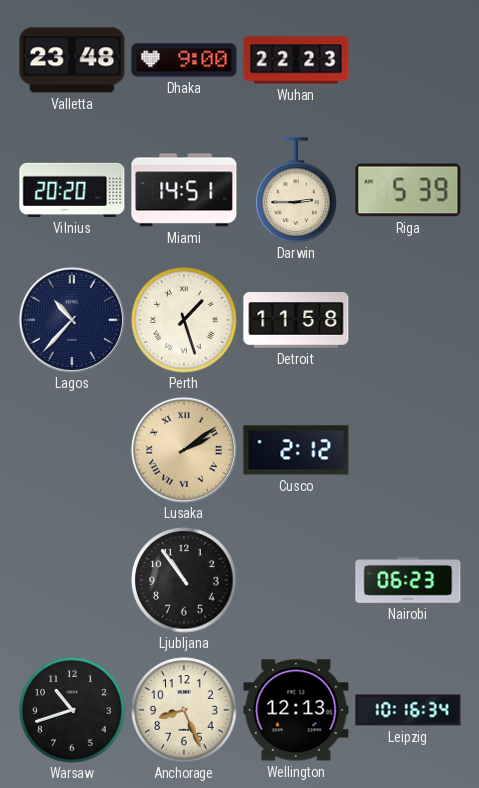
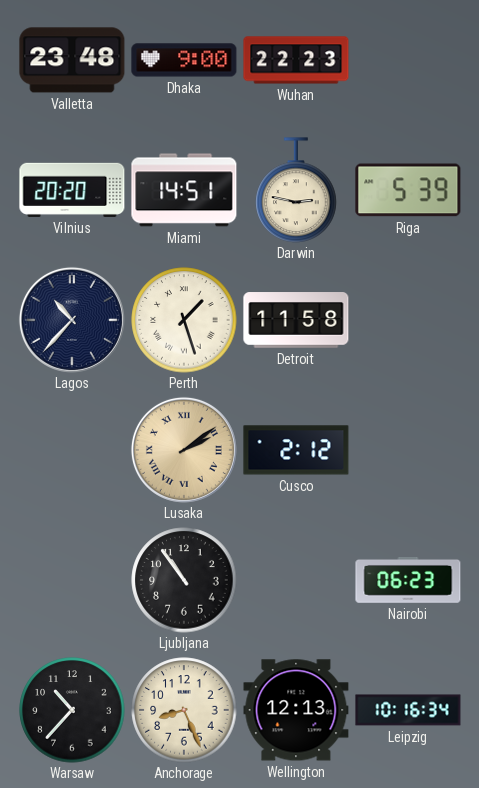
Darwin: 2:45 -> 2:47 (296, 190)
Warsaw: 10:42 -> 10:37 (72, 710)
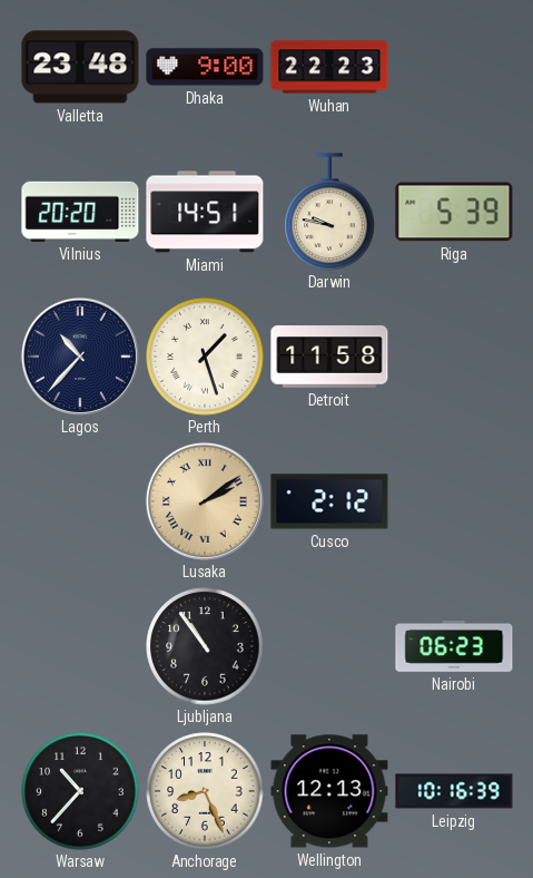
Darwin: 2:47 -> 9:47 (329, 212)
Leipzig: 10:16:34 -> 10:16:39 (454, 791)
